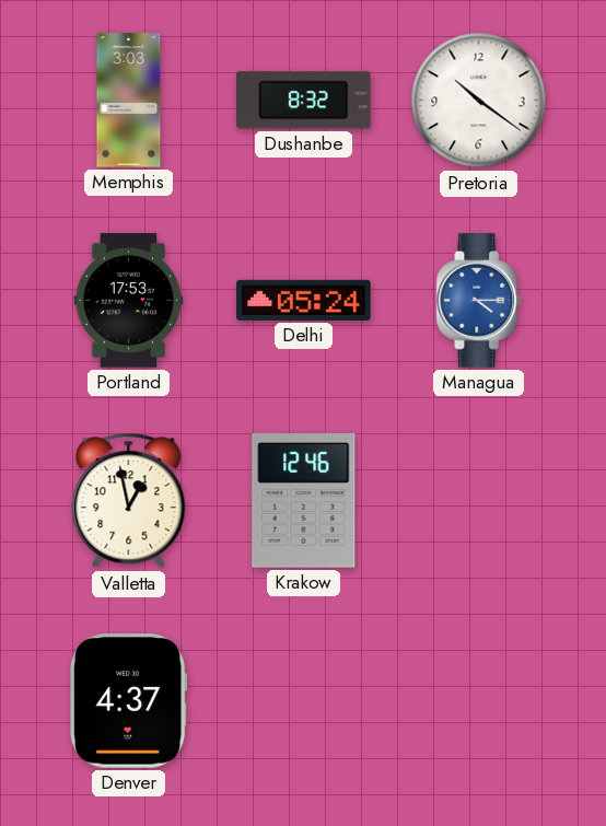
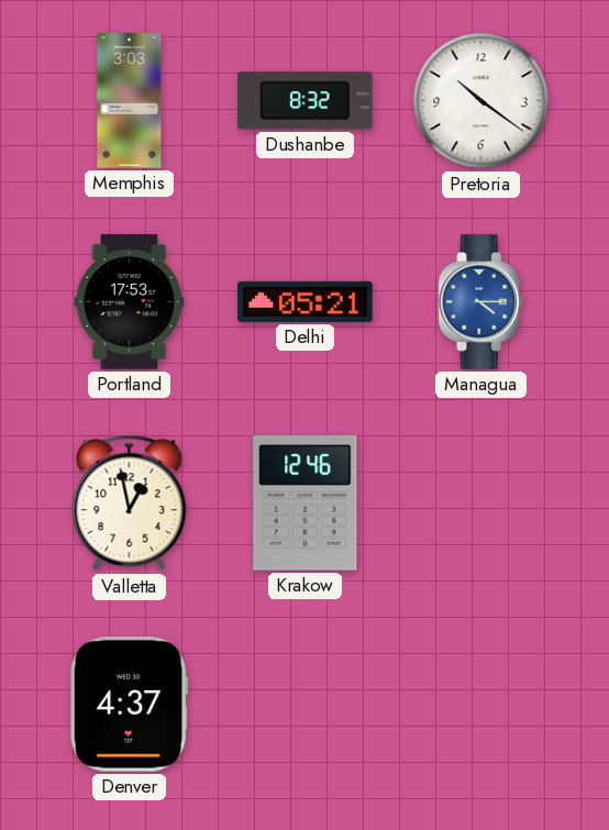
Delhi: 05:24 -> 05:21 (306, 301)
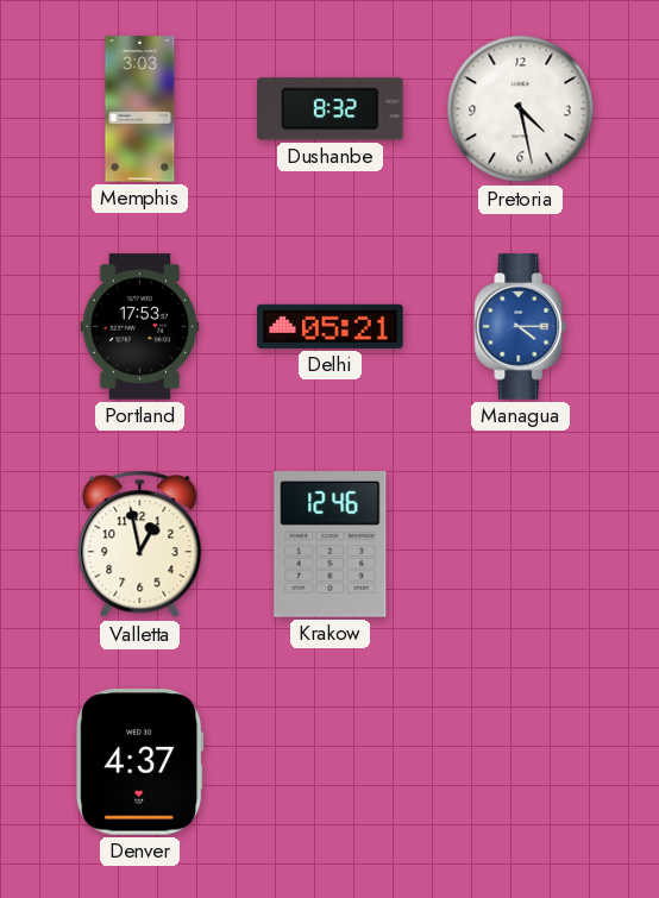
Pretoria: 10:21 -> 4:28 (521, 109)
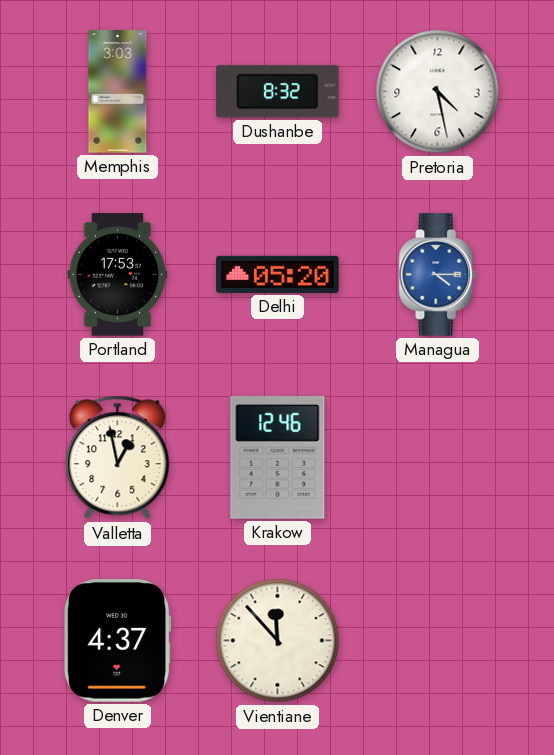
Delhi: 05:21 -> 05:20 (278, 274)
Vientiane: none -> 11:53 (278, 641)
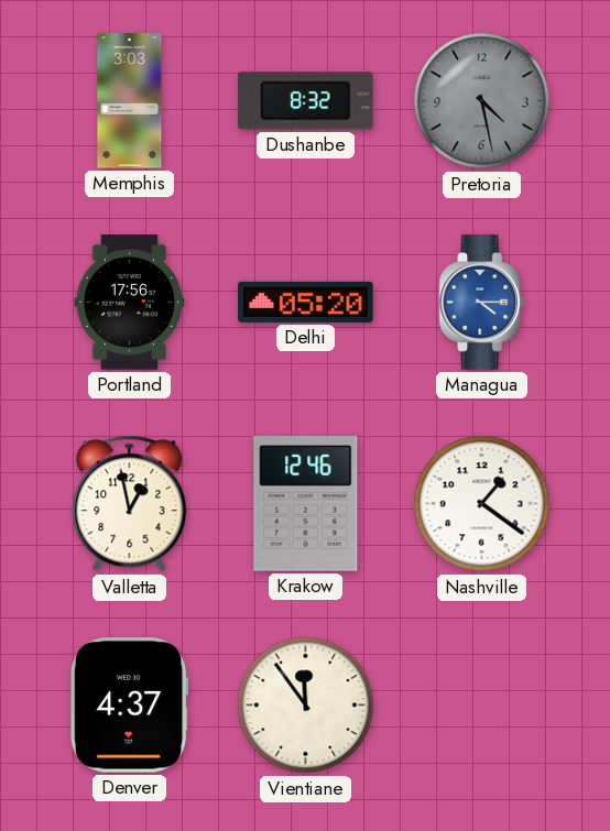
Pretoria dial: white -> grey (482, 101)
Portland: 17:53 -> 17:56 (130, 303)
Nashville: none -> 1:21 (482, 504)
Vientiane: 11:53 -> 11:54 (306, 706)
